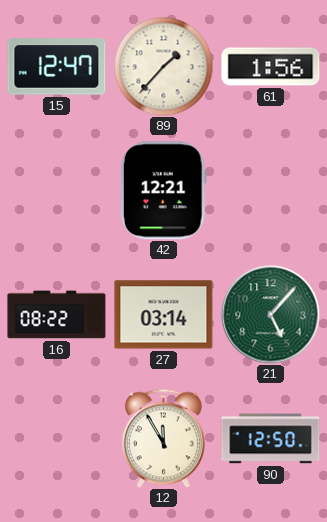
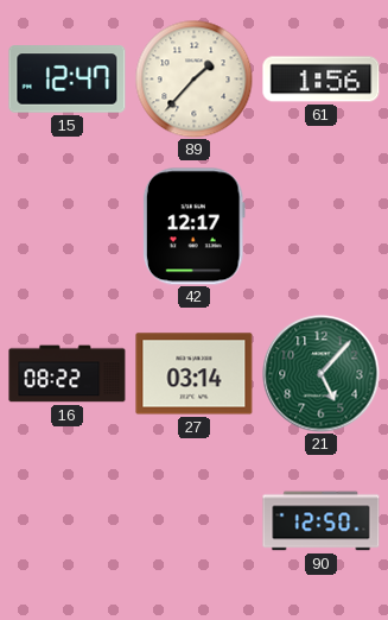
42: 12:21 -> 12:17 (193, 227)
12: 11:55 -> none (163, 438)
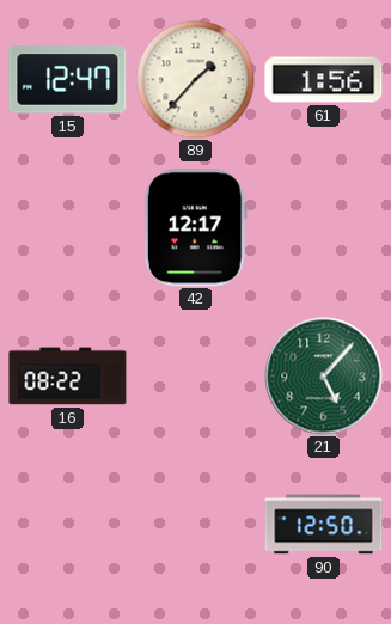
27: 03:14 -> none (195, 374)
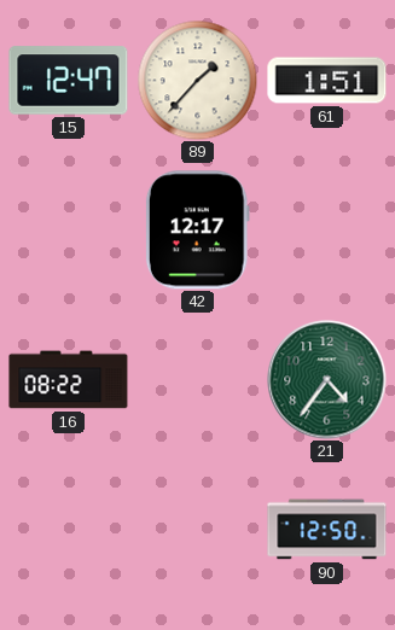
61: 1:56 -> 1:51 (327, 81)
21: 5:07 -> 4:36 (327, 380)
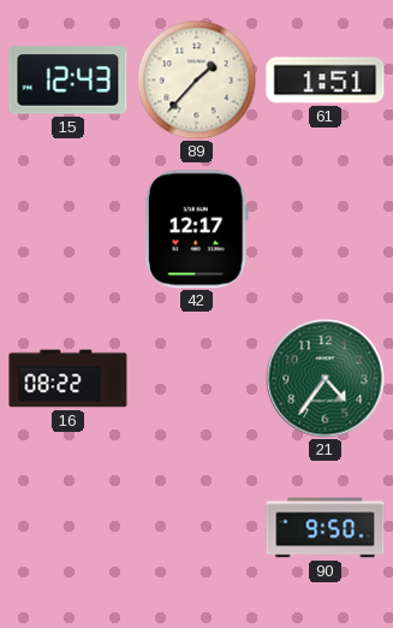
15: 12:47 -> 12:43 (69, 81)
90: 12:50 -> 9:50 (326, 528)
